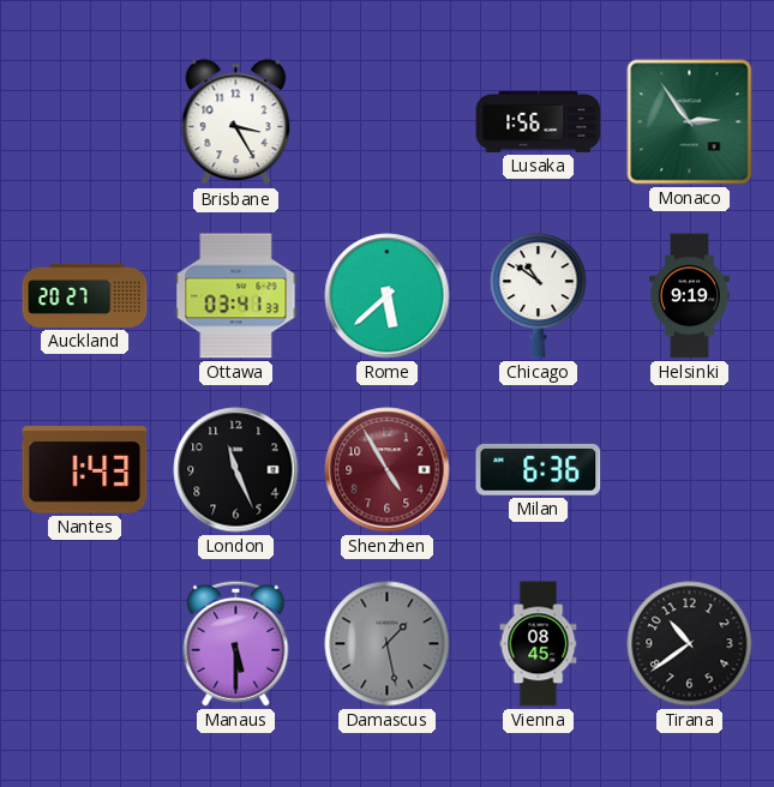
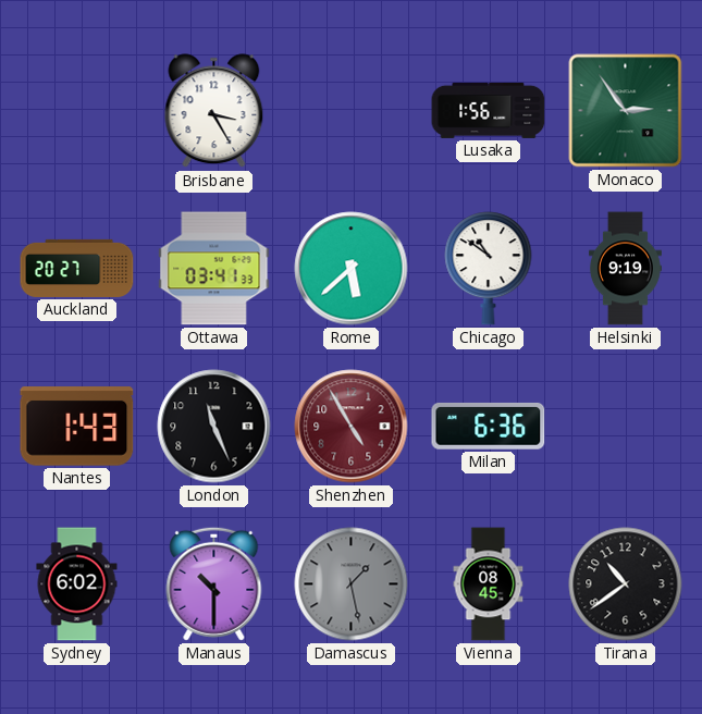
Sydney: none -> 6:02 (77, 584)
Manaus: 5:30 -> 10:30 (214, 583)
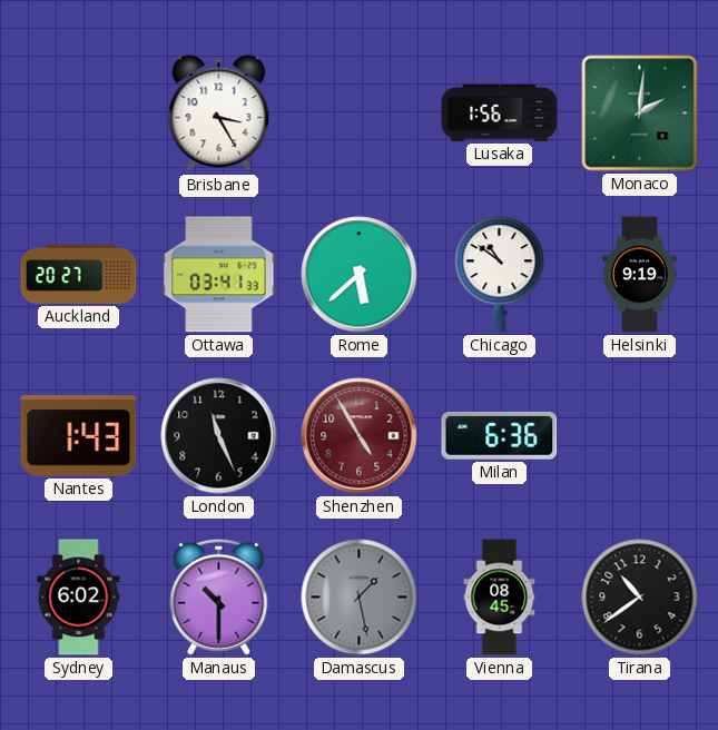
Monaco: 2:54 -> 2:01 (640, 114)
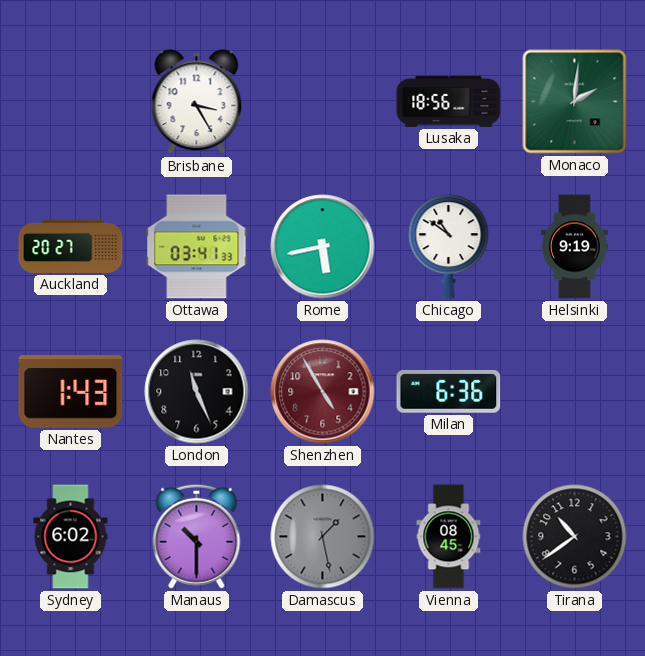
Lusaka: 1:56 -> 18:56 (449, 101)
Rome: 5:38 -> 5:43 (323, 247)
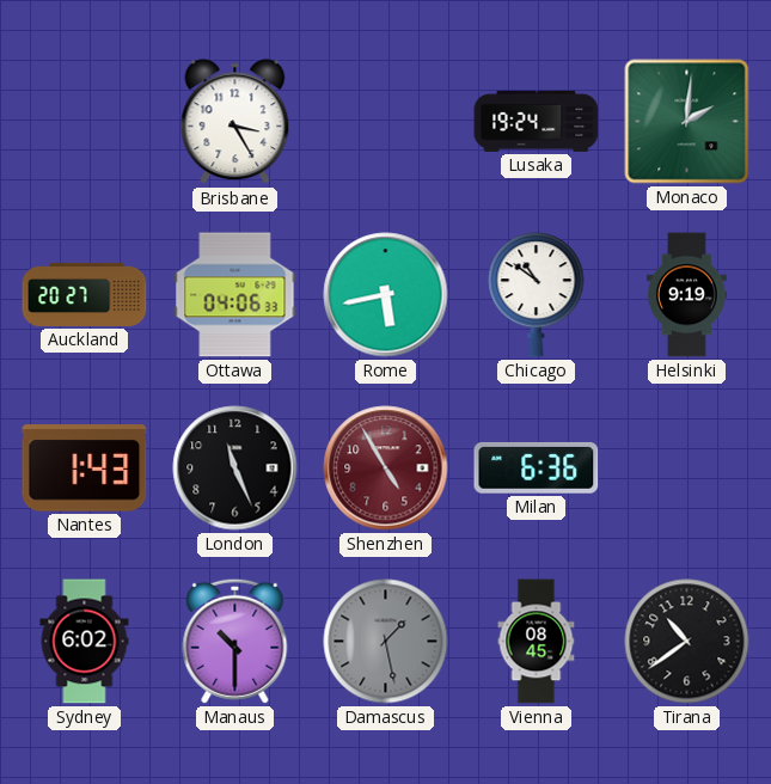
Lusaka: 18:56 -> 19:24 (537, 121)
Ottawa: 03:41 -> 04:06 (235, 295)
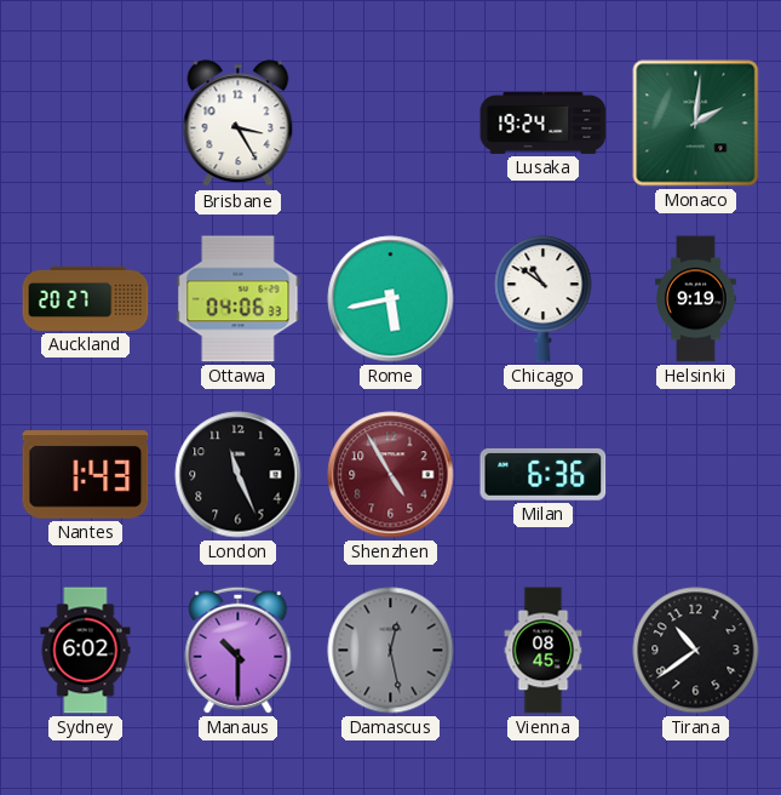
Damascus: 1:28 -> 12:28 (391, 651)
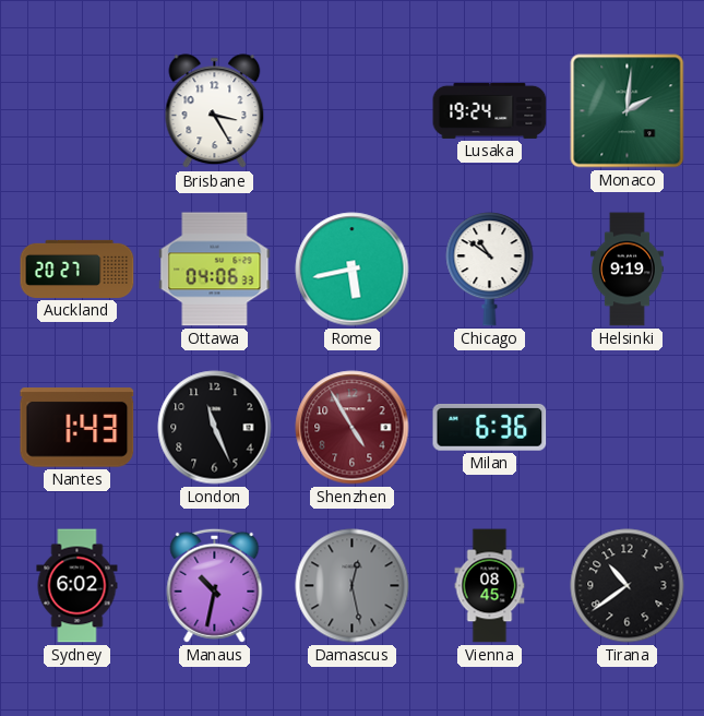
Manaus: 10:30 -> 10:32 (215, 585)
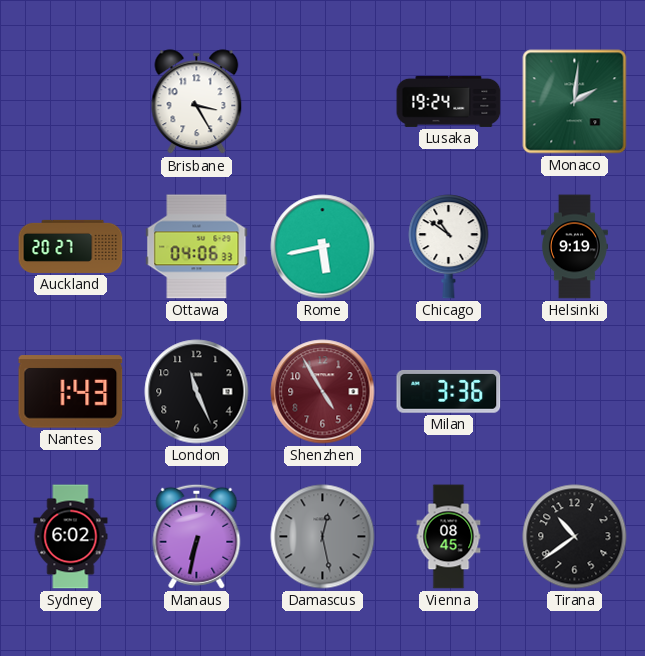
Milan: 6:36 -> 3:36 (449, 392)
Manaus: 10:32 -> 6:32 (197, 536)
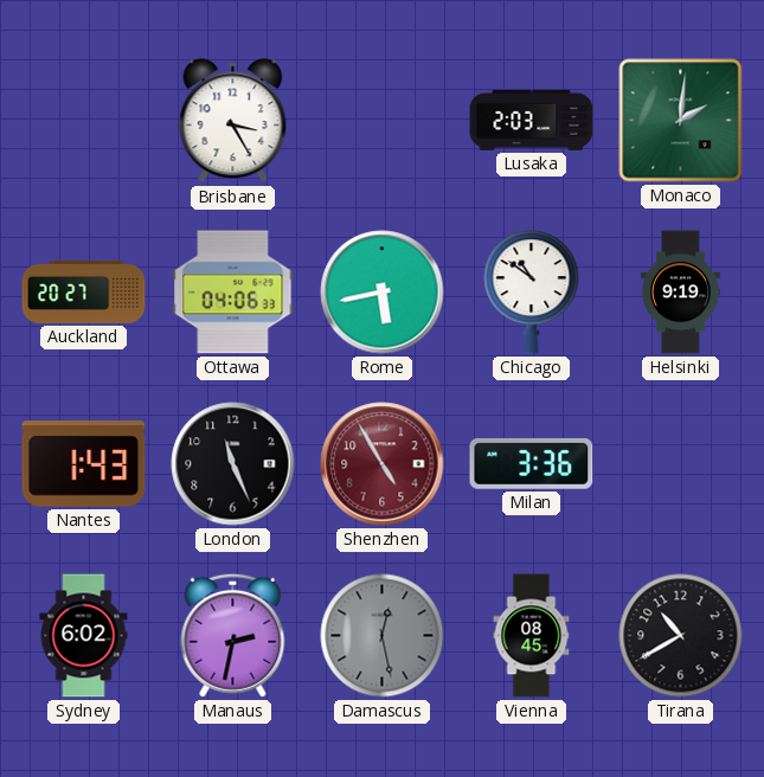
Lusaka: 19:24 -> 2:03 (532, 120)
Manaus: 6:32 -> 2:32 (233, 635)
Tirana: 10:39 -> 10:40 (681, 636)
